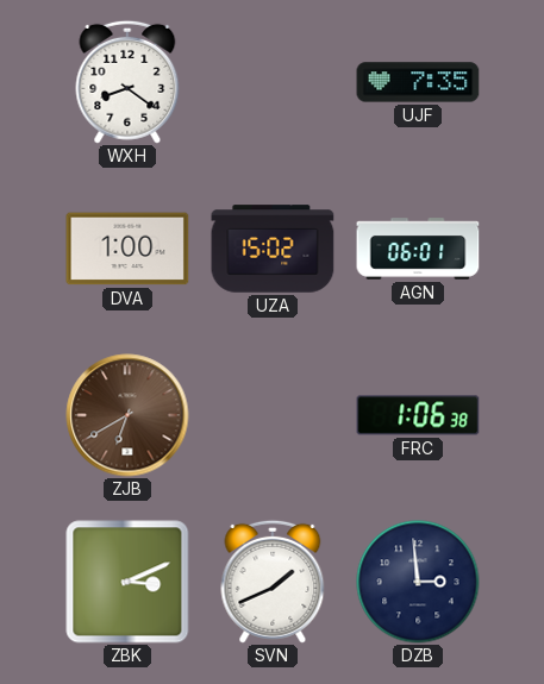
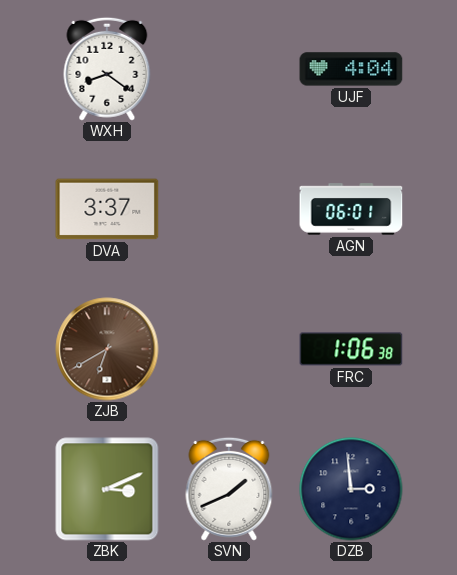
UJF: 7:35 -> 4:04 (351, 69)
DVA: 1:00 -> 3:37 (107, 209)
UZA: 15:02 -> none (273, 249)
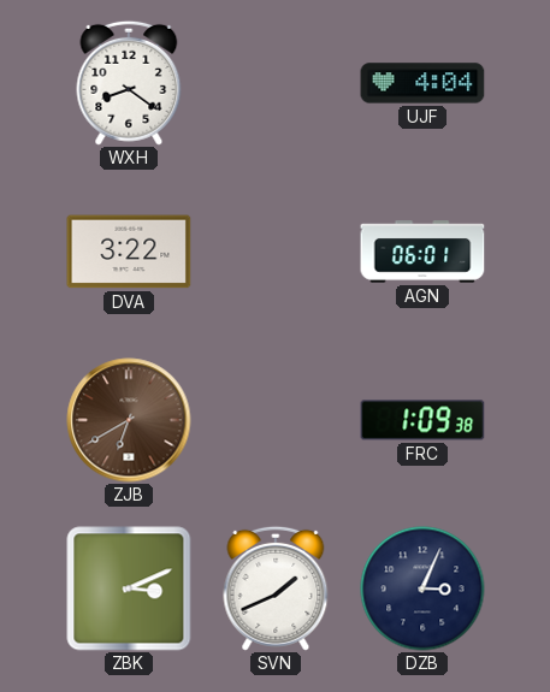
DVA: 3:37 -> 3:22 (129, 252)
FRC: 1:06 -> 1:09 (422, 420)
DZB: 2:59 -> 3:04 (422, 589)
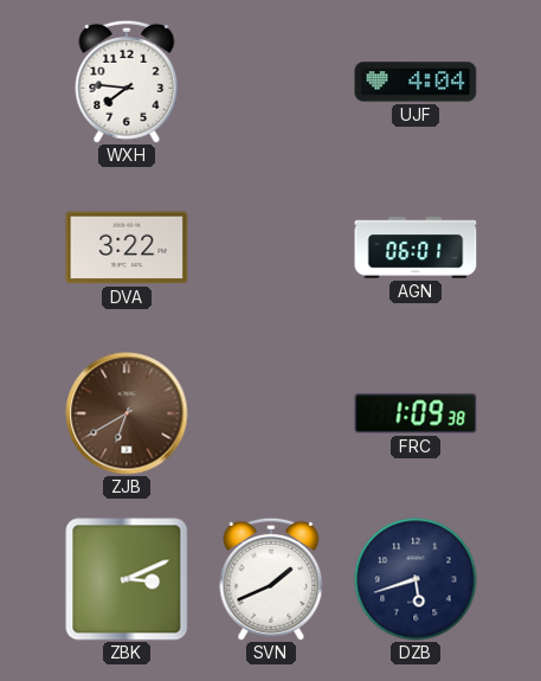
WXH: 8:21 -> 7:46 (127, 82)
DZB: 3:04 -> 5:42 (416, 579)
